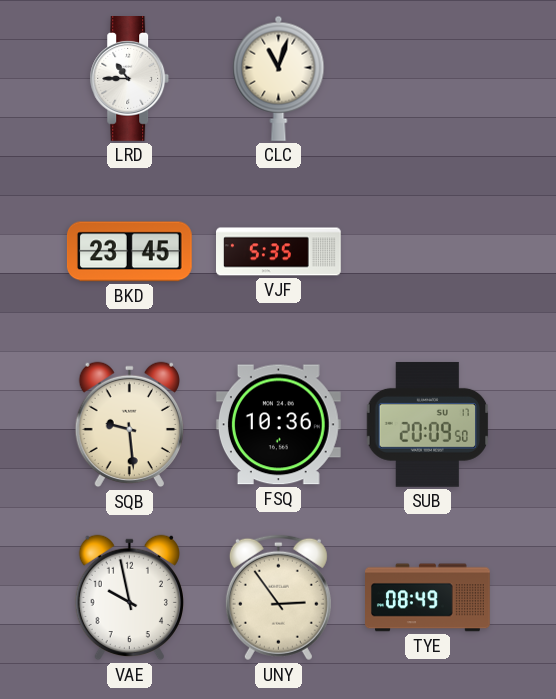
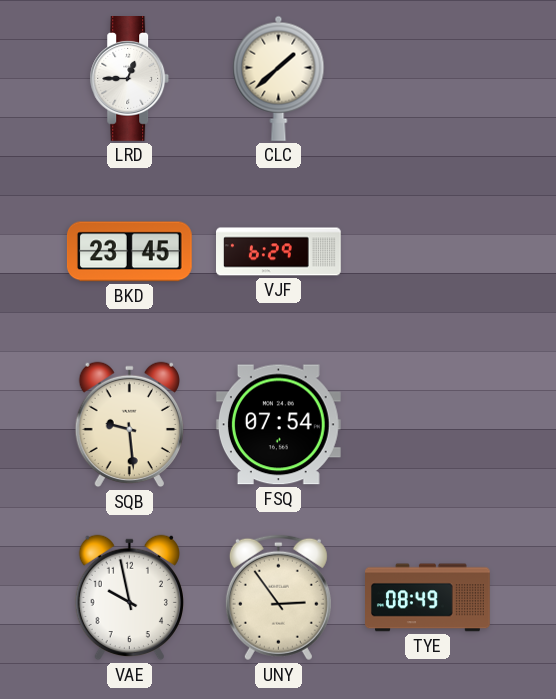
LRD: 10:45 -> 12:45 (130, 79)
CLC: 11:03 -> 1:38 (279, 78)
VJF: 5:35 -> 6:29 (279, 252)
FSQ: 10:36 -> 07:54 (278, 425)
SUB: 20:09 -> none (428, 424)
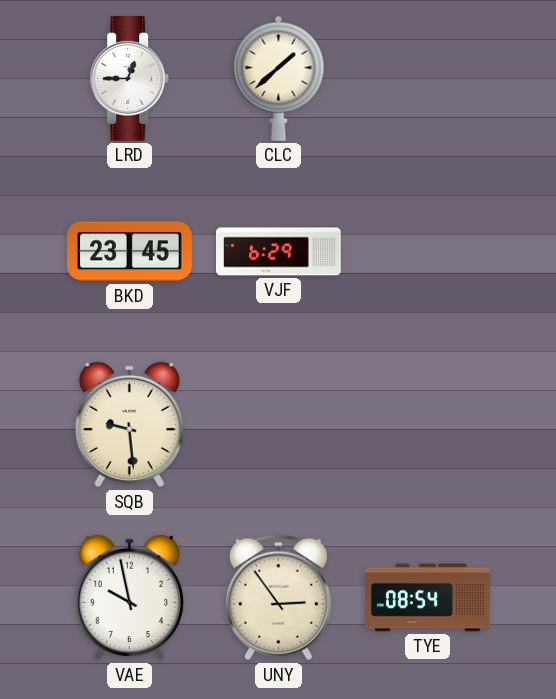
FSQ: 07:54 -> none (278, 425)
TYE: 08:49 -> 08:54 (428, 598)
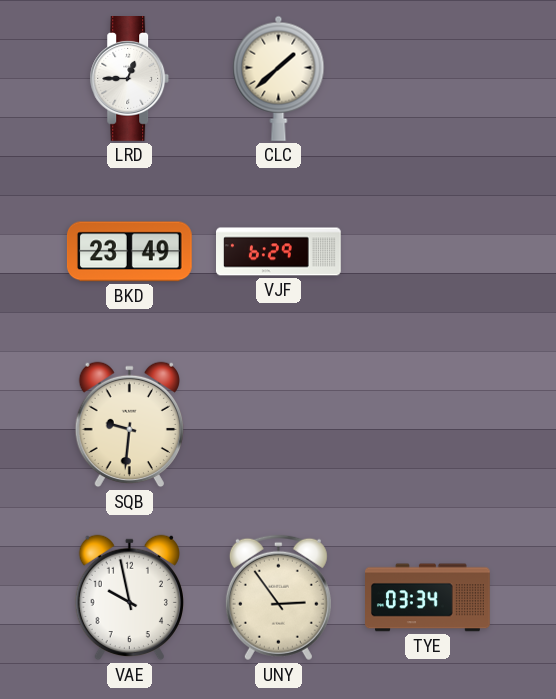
BKD: 23:45 -> 23:49 (129, 252)
SQB: 9:29 -> 9:31 (129, 425)
TYE: 08:54 -> 03:34 (428, 598)
